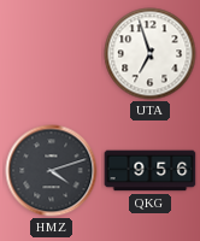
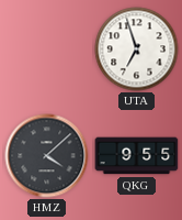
HMZ: 4:12 -> 4:08 (47, 156)
QKG: 9:56 -> 9:55 (137, 156)
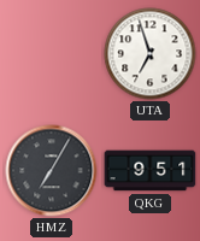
HMZ: 4:08 -> 7:05 (52, 171)
QKG: 9:55 -> 9:51 (151, 171)
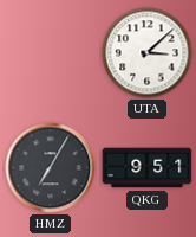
UTA: 6:57 -> 3:08 (148, 53)
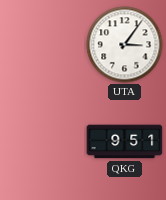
UTA: 3:08 -> 3:06 (125, 45)
HMZ: 7:05 -> none (51, 168)
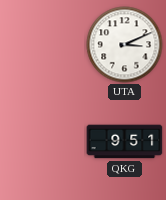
UTA: 3:06 -> 3:11 (125, 45)
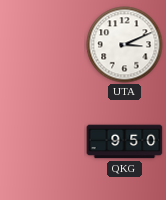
QKG: 9:51 -> 9:50 (125, 142)
